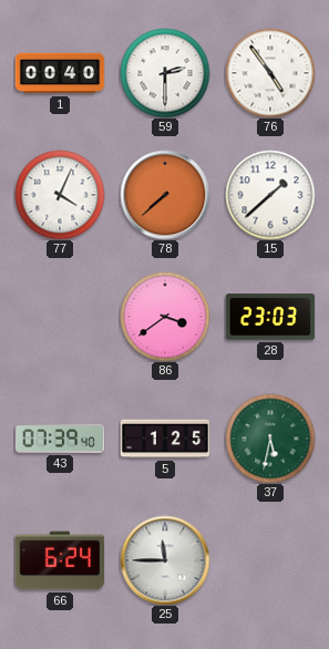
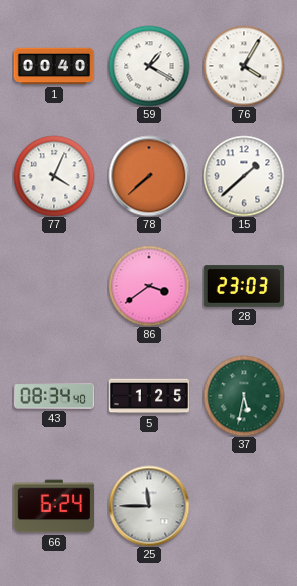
59: 2:30 -> 1:20 (149, 66)
76: 4:54 -> 4:05 (244, 66)
43: 07:39 -> 08:34 (53, 396)
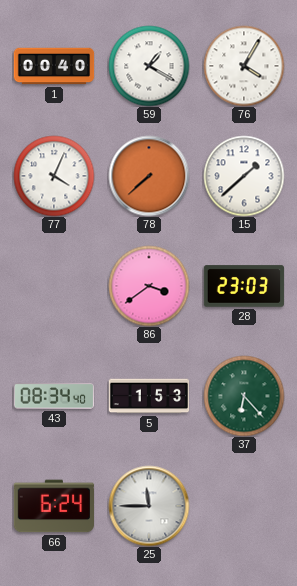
5: 1:25 -> 1:53 (149, 396)
37: 5:32 -> 6:23 (244, 396)
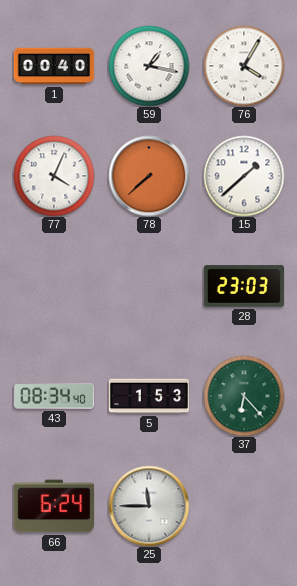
59: 1:20 -> 1:17 (149, 66)
86: 3:39 -> none (149, 286)
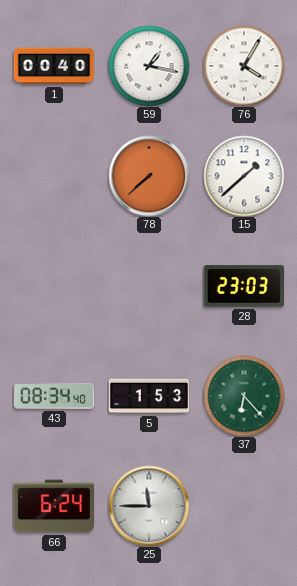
77: 4:04 -> none (54, 176)
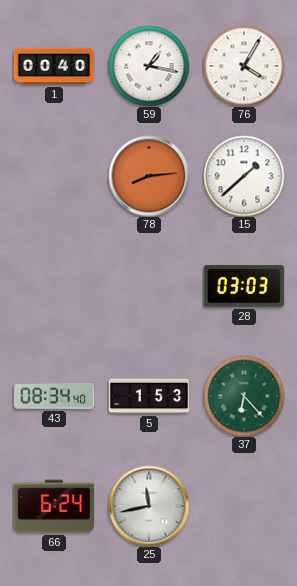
78: 7:38 -> 8:14 (149, 176)
28: 23:03 -> 03:03 (244, 286)
25: 11:45 -> 11:43 (149, 506)
